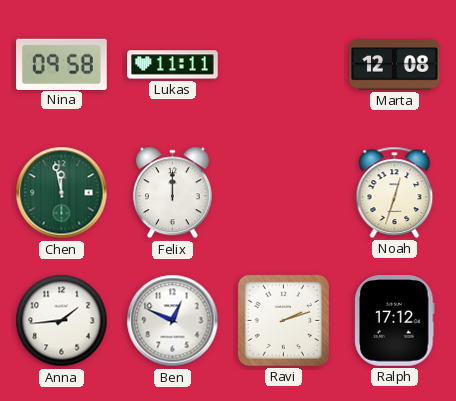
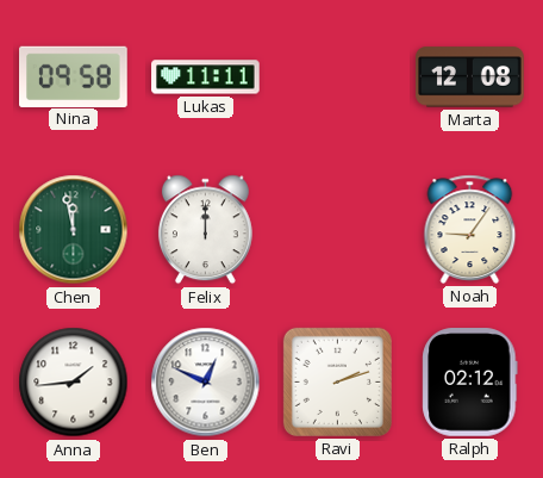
Noah: 12:33 -> 9:06 (470, 229)
Ralph: 17:12 -> 02:12 (470, 383)
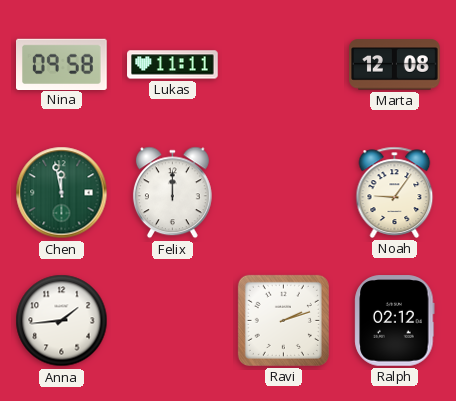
Ben: 12:49 -> none (206, 383)
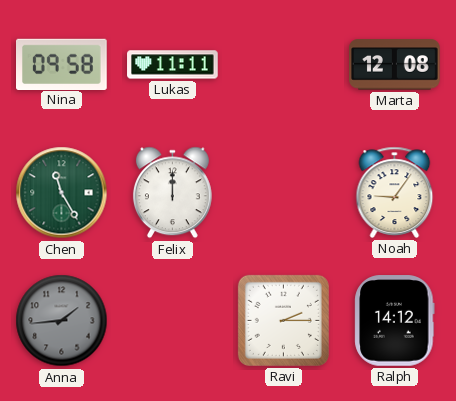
Chen: 11:58 -> 11:25 (62, 193)
Anna dial: white -> grey (62, 321)
Ravi: 2:12 -> 2:15 (283, 320)
Ralph: 02:12 -> 14:12 (395, 321)
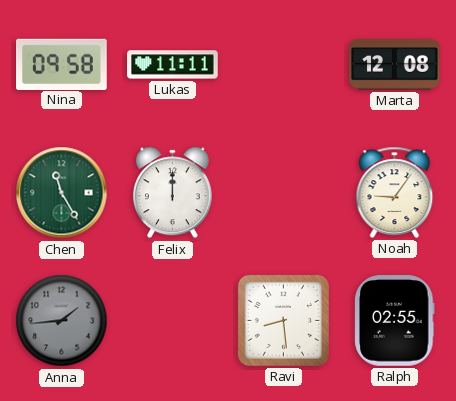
Ravi: 2:15 -> 8:29 (283, 320)
Ralph: 14:12 -> 02:55 (395, 321)
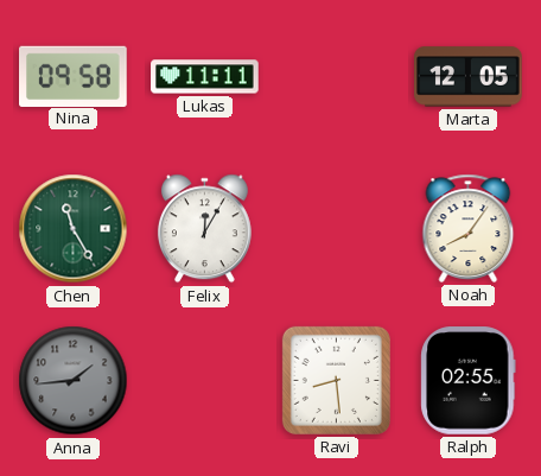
Marta: 12:08 -> 12:05 (469, 77)
Felix: 12:00 -> 12:05 (204, 229)
Noah: 9:06 -> 8:06 (469, 228)
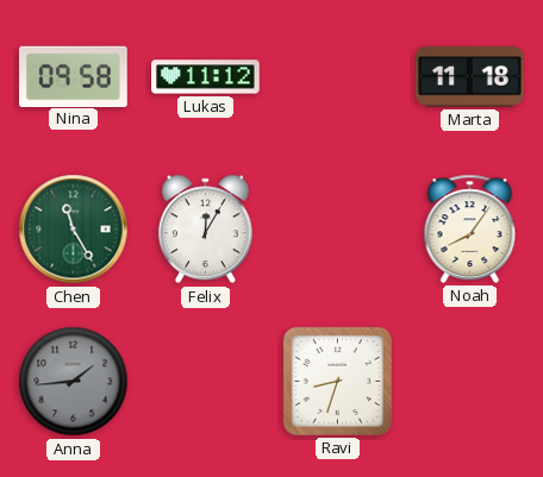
Lukas: 11:11 -> 11:12 (206, 77)
Marta: 12:05 -> 11:18 (470, 77)
Ravi: 8:29 -> 8:33 (337, 381)
Ralph: 02:55 -> none (469, 381)
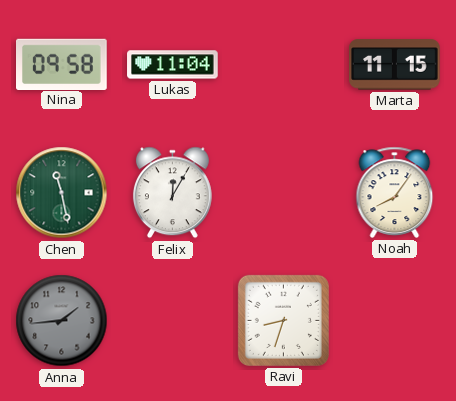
Lukas: 11:12 -> 11:04 (173, 65)
Marta: 11:18 -> 11:15 (395, 65)
Chen: 11:25 -> 11:28 (62, 193)
